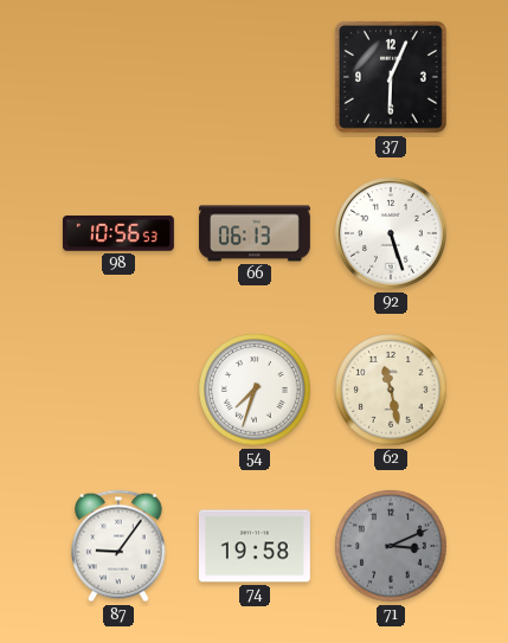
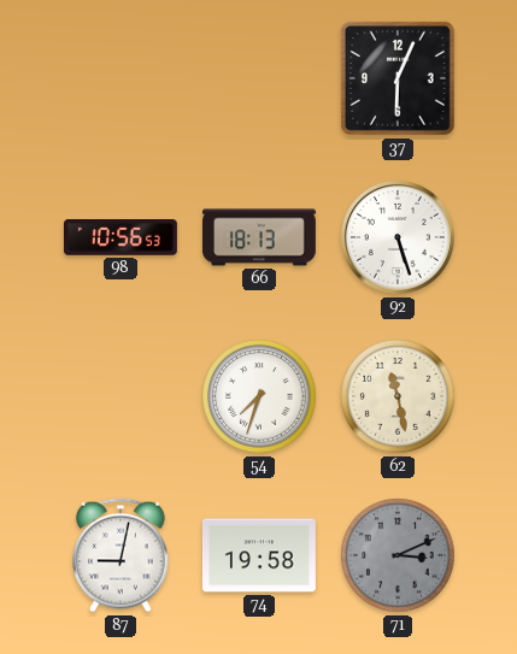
66: 06:13 -> 18:13 (260, 237)
87: 9:06 -> 9:02 (121, 555)
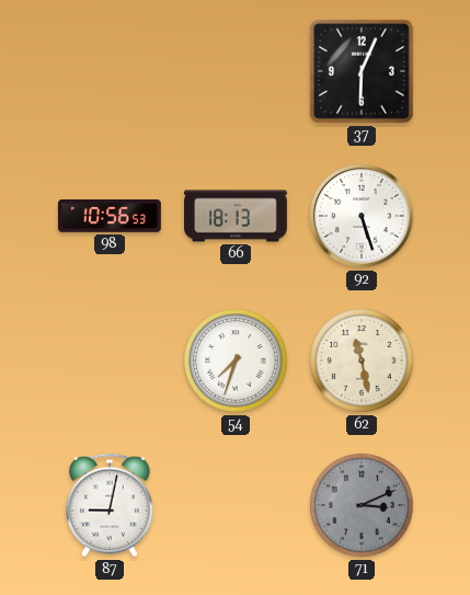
74: 19:58 -> none (259, 555)
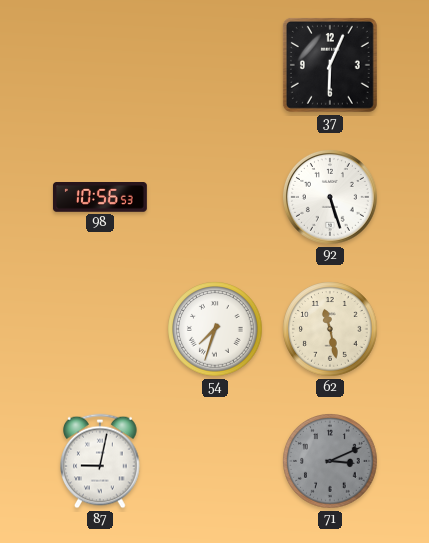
66: 18:13 -> none (237, 216)
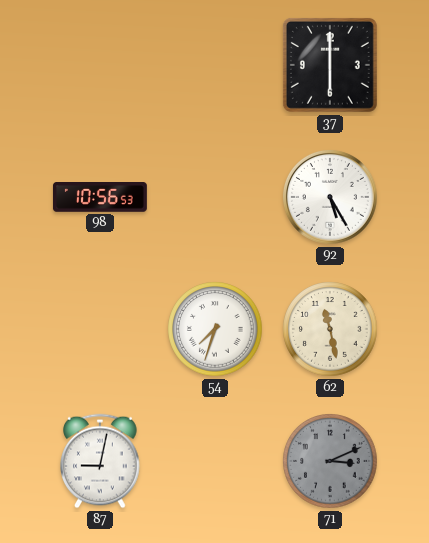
37: 6:04 -> 6:00 (330, 65)
92: 5:27 -> 5:25 (331, 198)
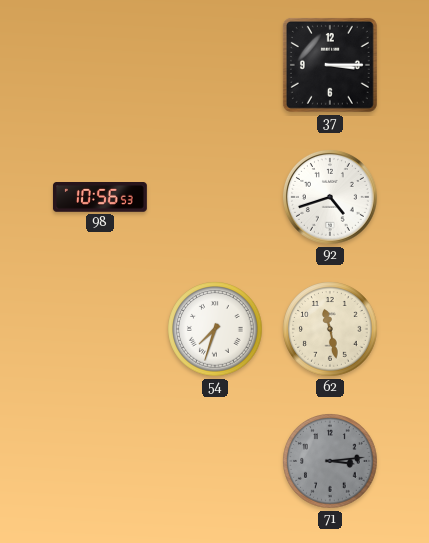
37: 6:00 -> 3:15 (330, 65)
92: 5:25 -> 4:42 (331, 198)
87: 9:02 -> none (100, 461)
71: 3:11 -> 3:14 (330, 461)
